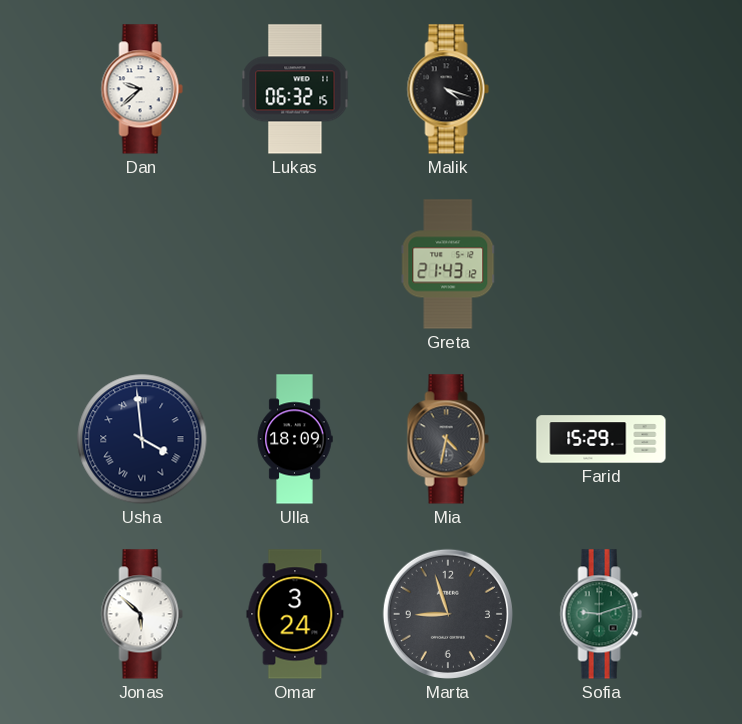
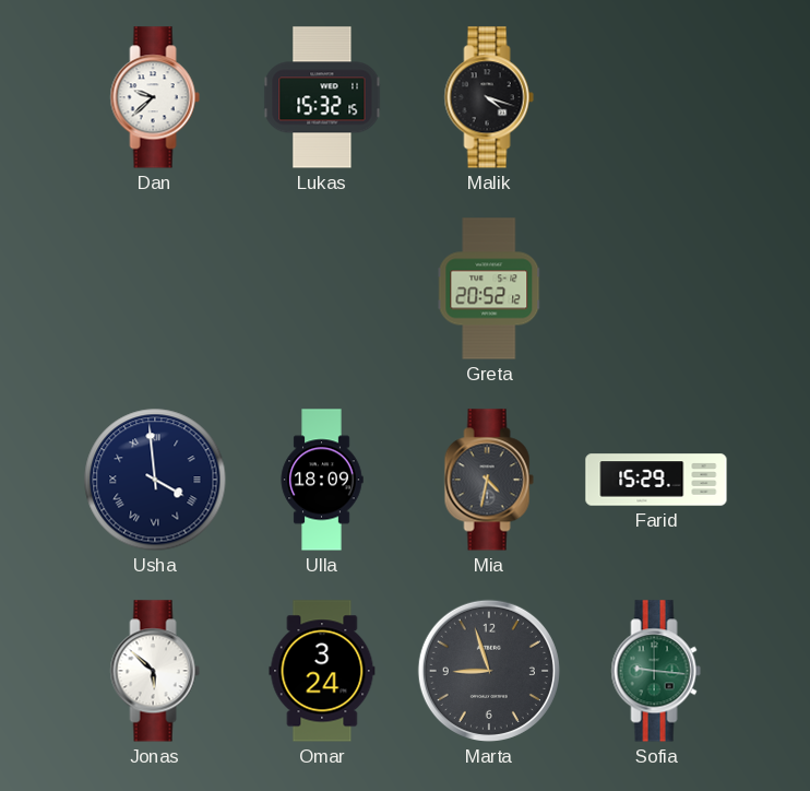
Lukas: 06:32 -> 15:32 (322, 97)
Greta: 21:43 -> 20:52 (489, 288)
Sofia: 9:12 -> 9:16 (656, 671)
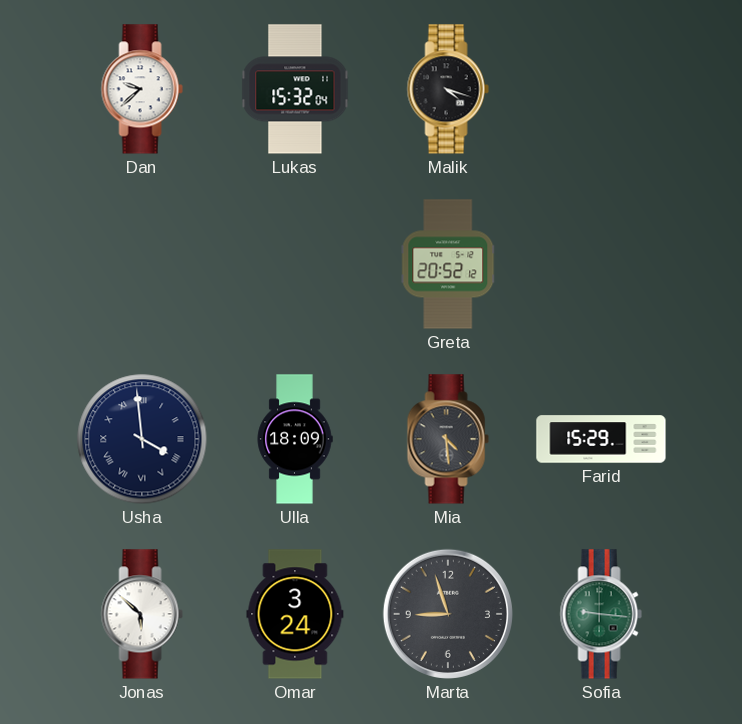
Lukas: 15:32:15 -> 15:32:04 (295, 89)
Mia: 4:32 -> 4:29 (448, 439)
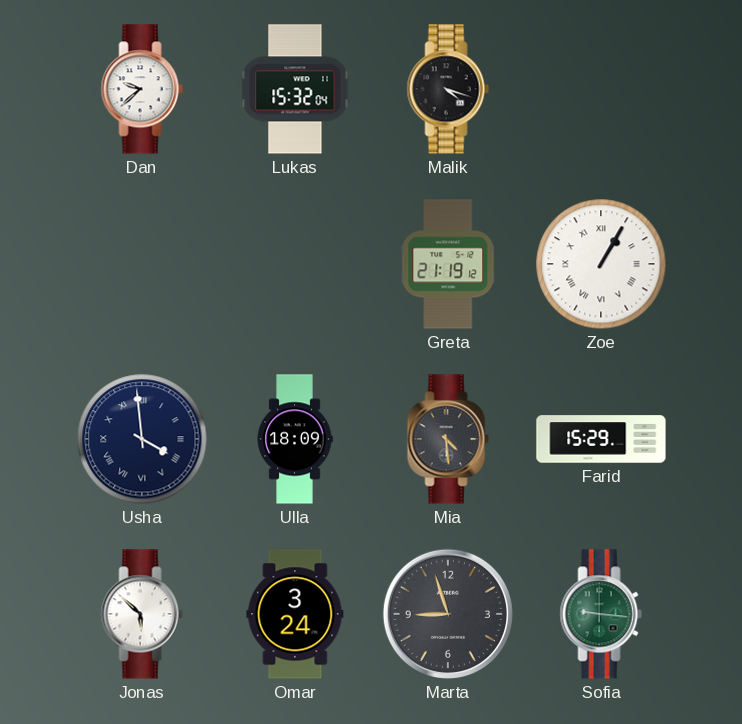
Greta: 20:52 -> 21:19 (448, 264)
Zoe: none -> 1:05 (601, 264)
